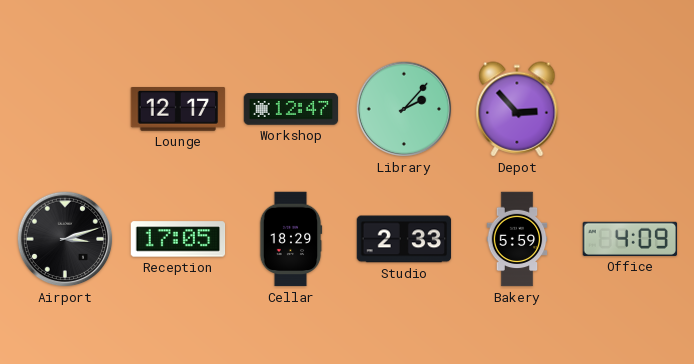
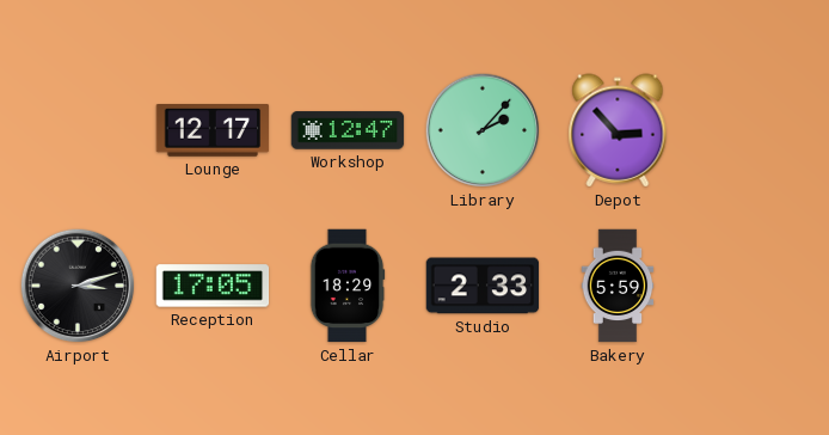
Office: 4:09 -> none (630, 239)
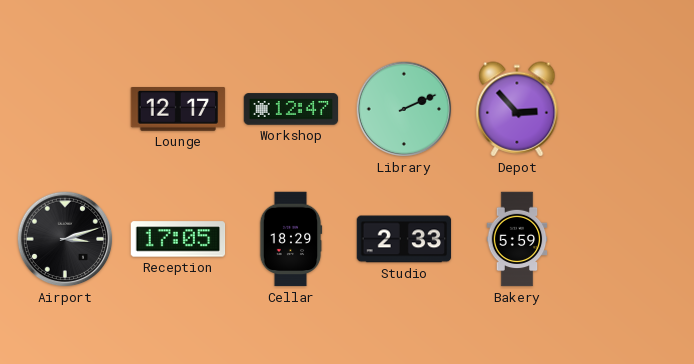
Library: 2:07 -> 2:11 (404, 109)
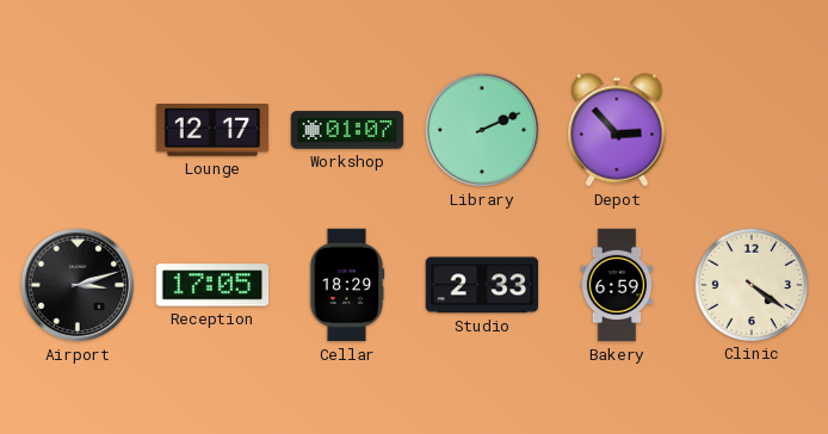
Workshop: 12:47 -> 01:07 (347, 130)
Bakery: 5:59 -> 6:59 (617, 285)
Clinic: none -> 4:21 (750, 284)
